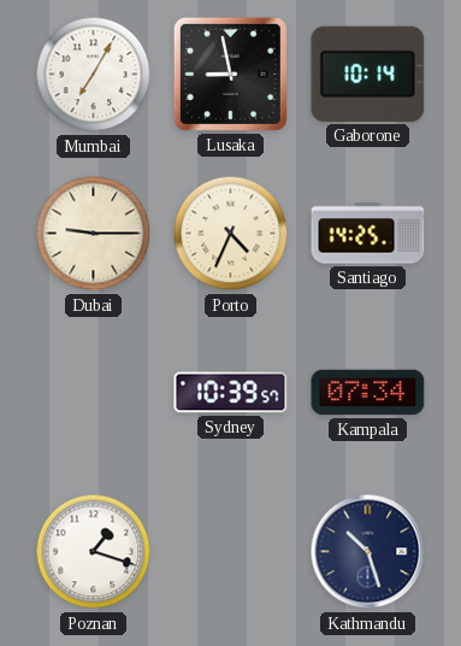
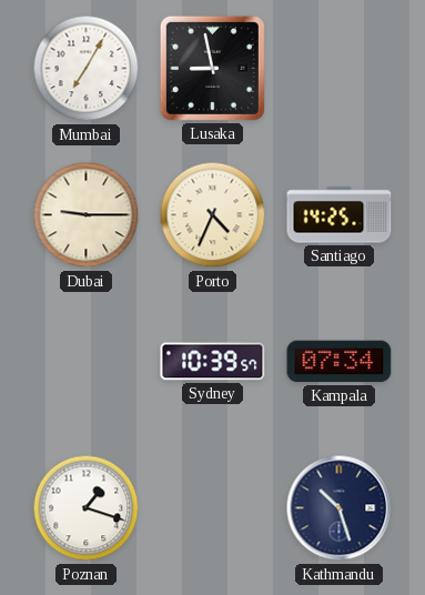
Gaborone: 10:14 -> none (368, 74)
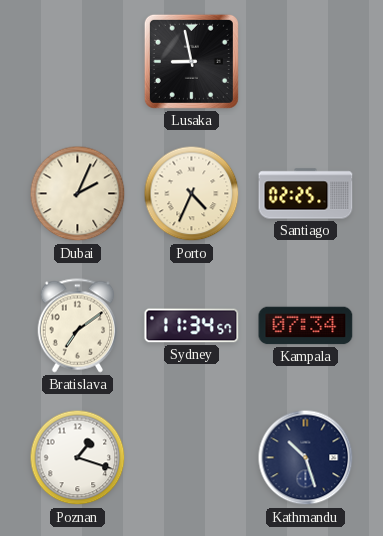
Mumbai: 7:05 -> none (87, 69)
Dubai: 9:15 -> 2:04 (78, 194)
Santiago: 14:25 -> 02:25 (306, 194)
Bratislava: none -> 7:09 (78, 326)
Sydney: 10:39 -> 11:34 (192, 326)
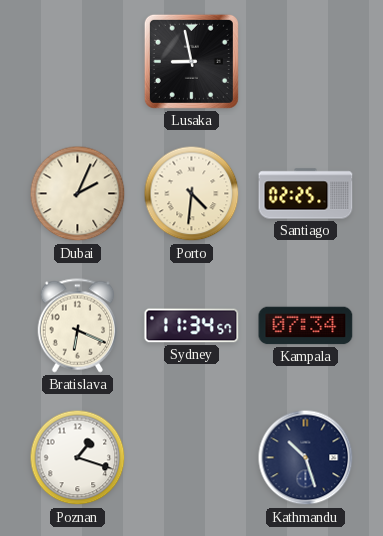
Porto: 4:34 -> 4:31 (192, 194)
Bratislava: 7:09 -> 6:19 (78, 326)
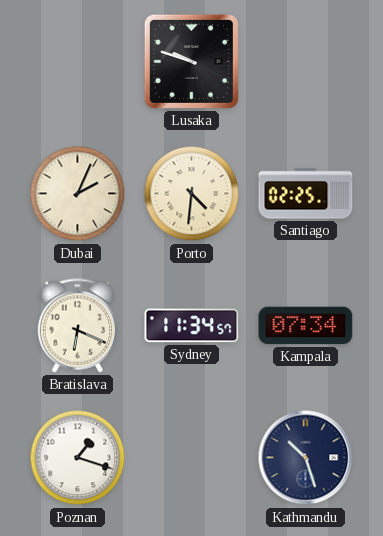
Lusaka: 8:58 -> 9:48 (191, 61)
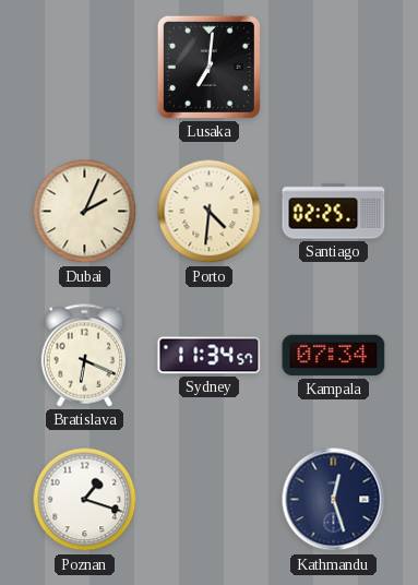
Lusaka: 9:48 -> 7:01 (208, 67)
Kathmandu: 10:27 -> 12:27 (334, 500)
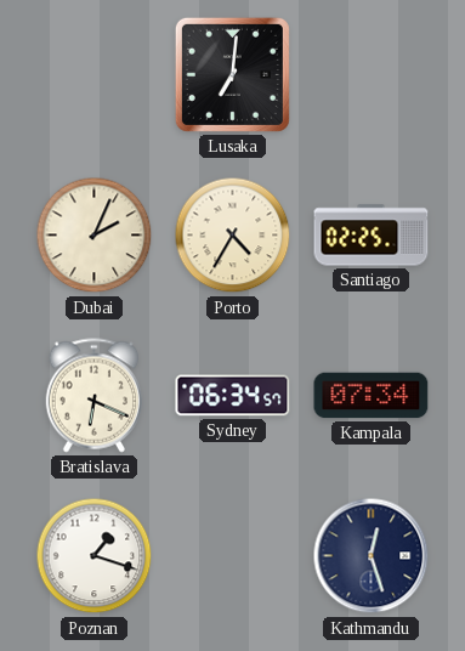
Porto: 4:31 -> 4:35 (233, 236)
Sydney: 11:34 -> 06:34 (233, 396)
